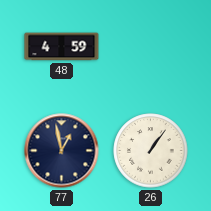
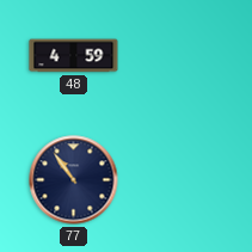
77: 12:58 -> 10:54 (74, 180)
26: 1:06 -> none (151, 151)
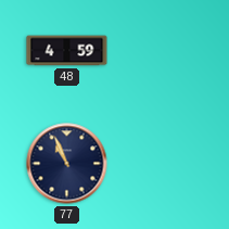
77: 10:54 -> 10:56 (67, 164)
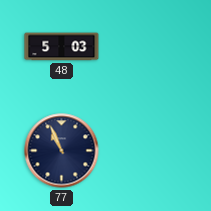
48: 4:59 -> 5:03 (62, 47)
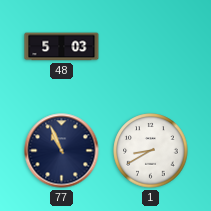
1: none -> 8:40 (151, 151)
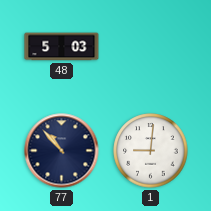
77: 10:56 -> 10:53 (62, 151)
1: 8:40 -> 9:01 (151, 151)
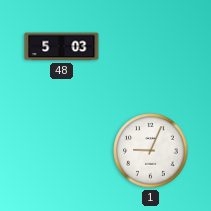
77: 10:53 -> none (62, 151)
1: 9:01 -> 9:04 (151, 151)
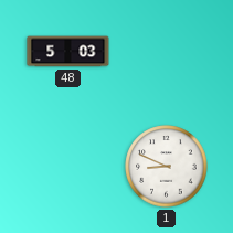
1: 9:04 -> 8:49 (167, 167)
